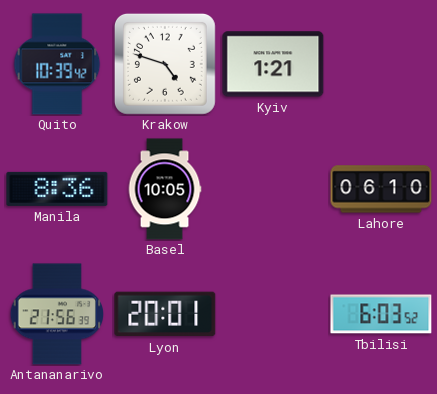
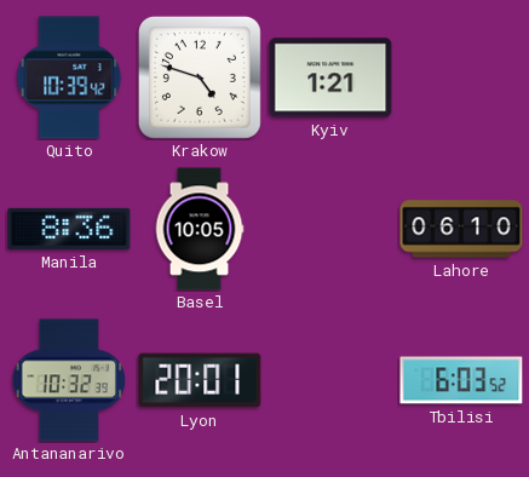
Antananarivo: 21:56 -> 10:32 (68, 380)
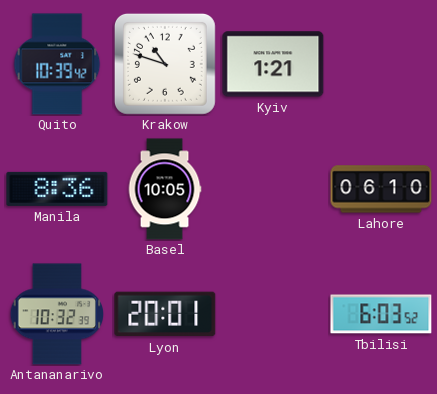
Krakow: 4:48 -> 10:48 (165, 64)
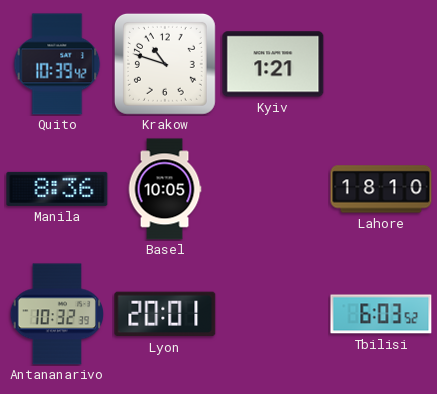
Lahore: 06:10 -> 18:10 (381, 189)
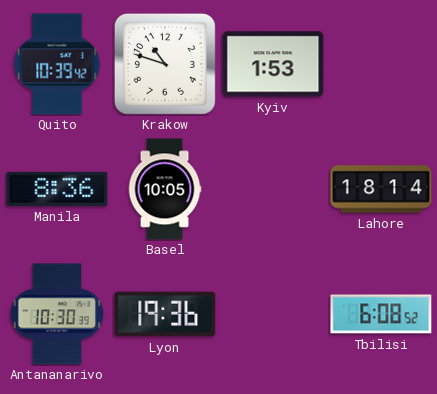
Kyiv: 1:21 -> 1:53 (273, 64)
Lahore: 18:10 -> 18:14 (381, 189)
Antananarivo: 10:32 -> 10:30 (56, 314)
Lyon: 20:01 -> 19:36 (165, 314)
Tbilisi: 6:03 -> 6:08 (381, 314)
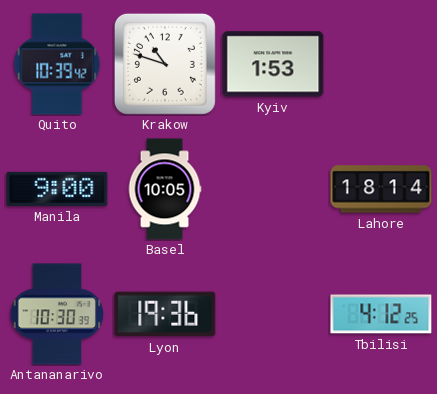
Manila: 8:36 -> 9:00 (57, 189)
Tbilisi: 6:08 -> 4:12 (381, 314)
